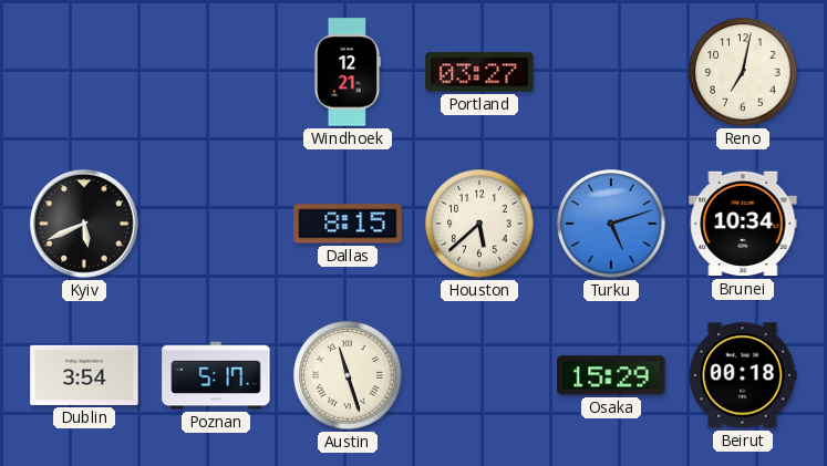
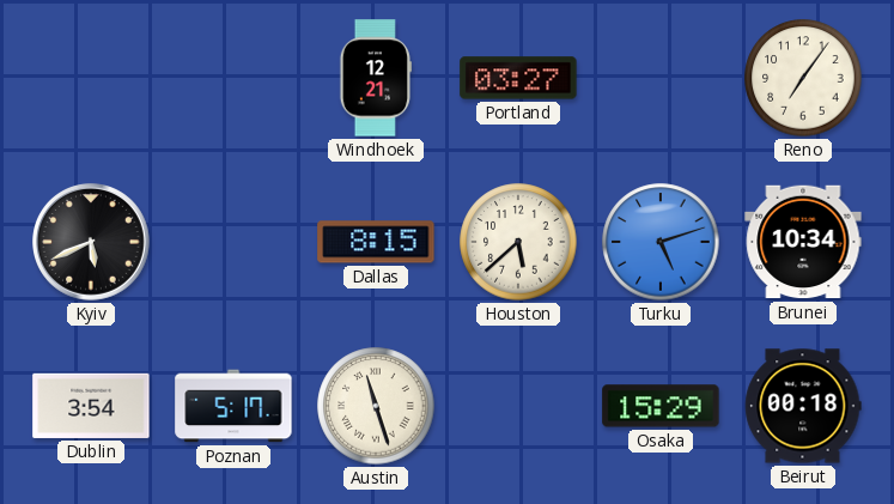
Reno: 7:02 -> 7:06 (803, 78)
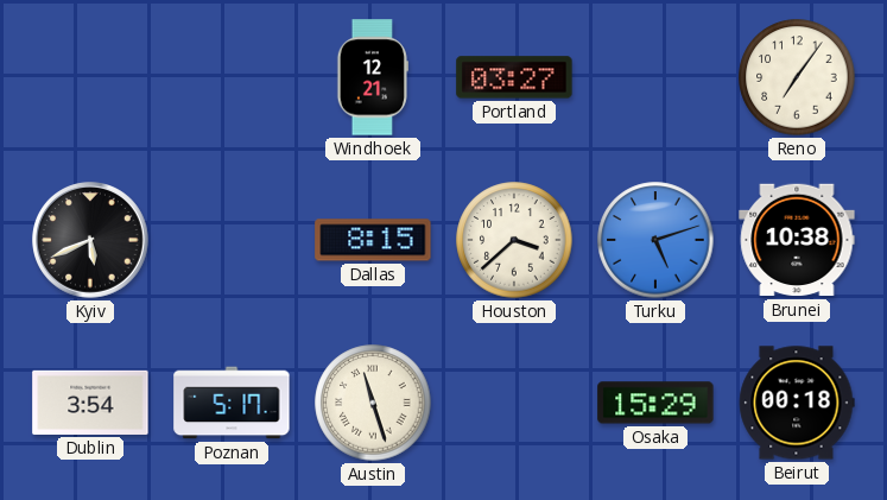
Houston: 5:38 -> 3:38 (514, 240)
Brunei: 10:34 -> 10:38 (797, 240)
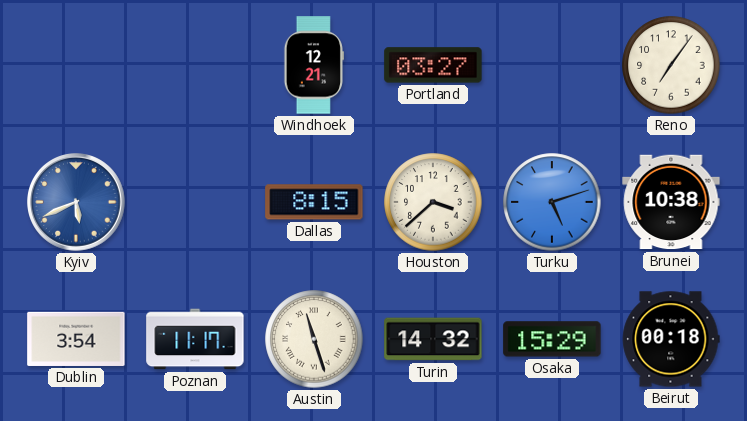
Kyiv dial: black -> blue (77, 203)
Poznan: 5:17 -> 11:17 (195, 339)
Turin: none -> 14:32 (433, 339)
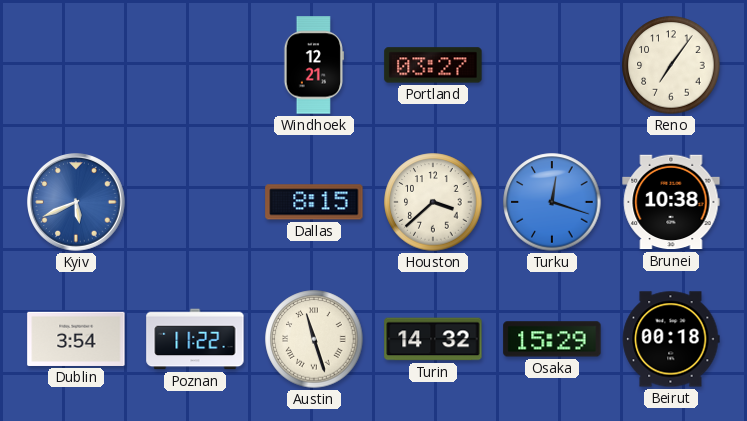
Turku: 5:12 -> 12:18 (552, 202)
Poznan: 11:17 -> 11:22 (195, 339)
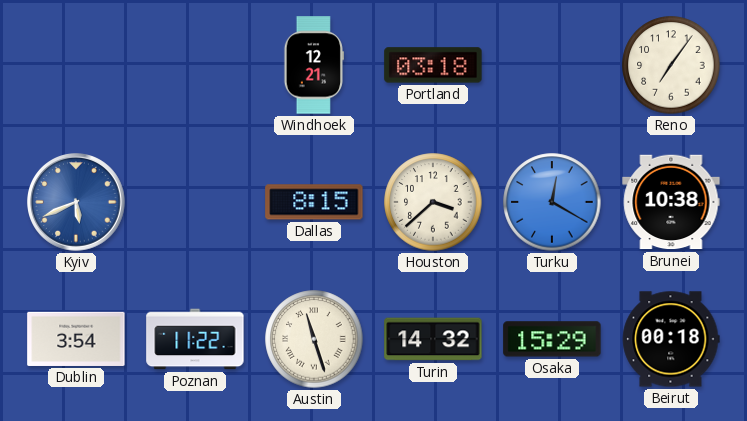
Portland: 03:27 -> 03:18 (433, 65)
Turku: 12:18 -> 12:20 (552, 202)
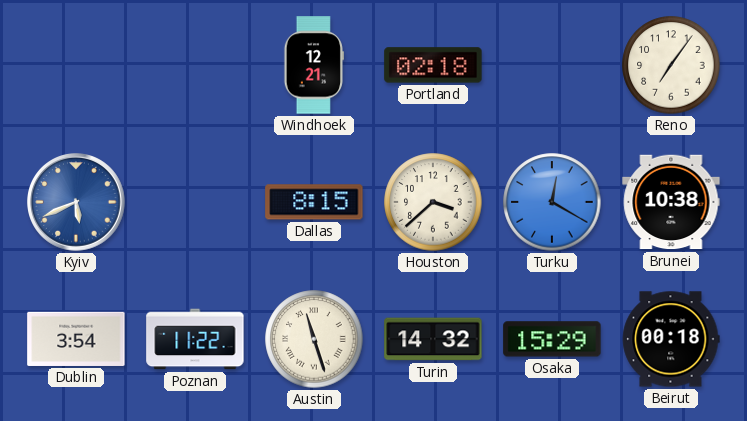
Portland: 03:18 -> 02:18 (433, 65)
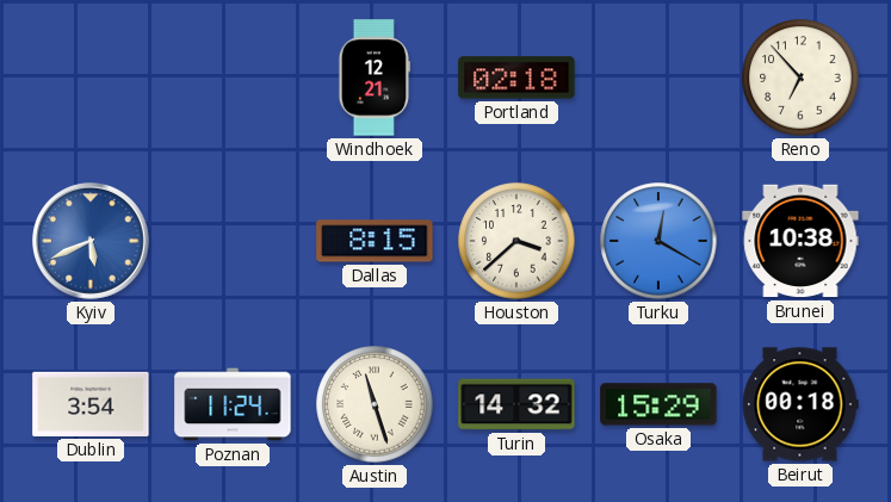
Reno: 7:06 -> 6:53 (800, 78)
Poznan: 11:22 -> 11:24 (233, 404)
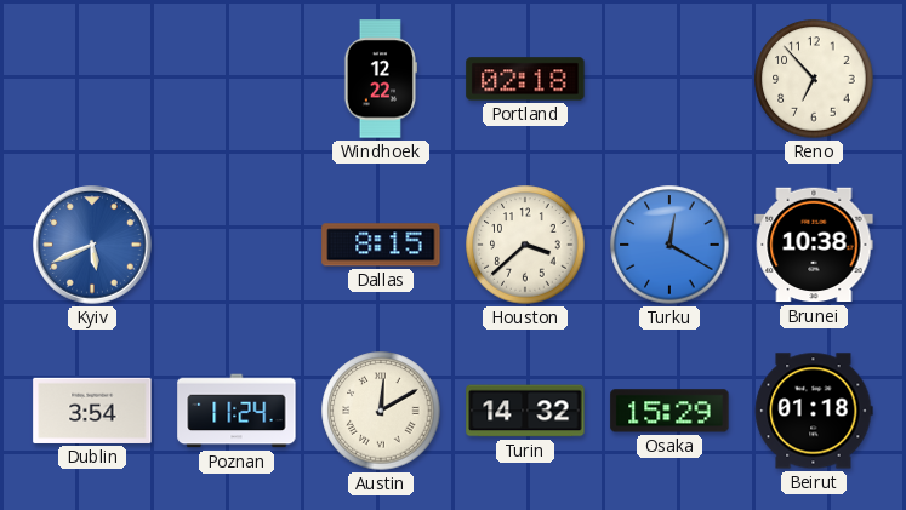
Windhoek: 12:21 -> 12:22 (380, 79)
Austin: 11:27 -> 12:10 (381, 411)
Beirut: 00:18 -> 01:18 (814, 411)
